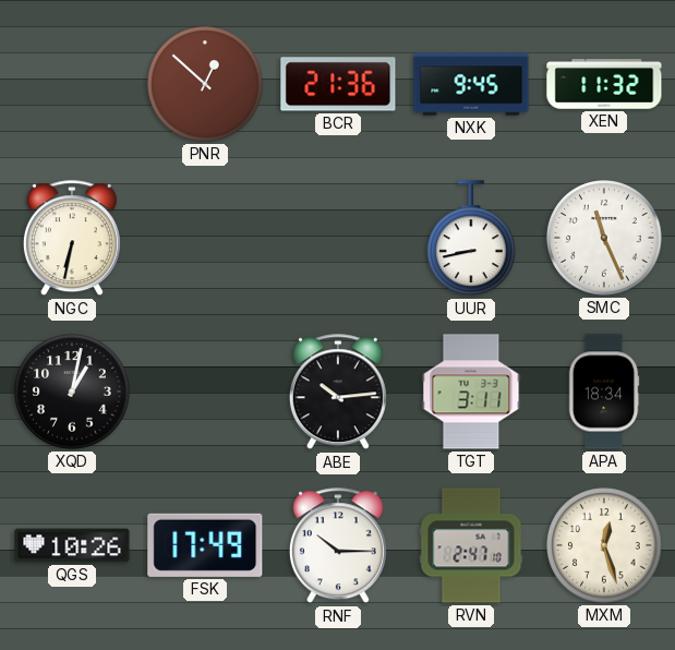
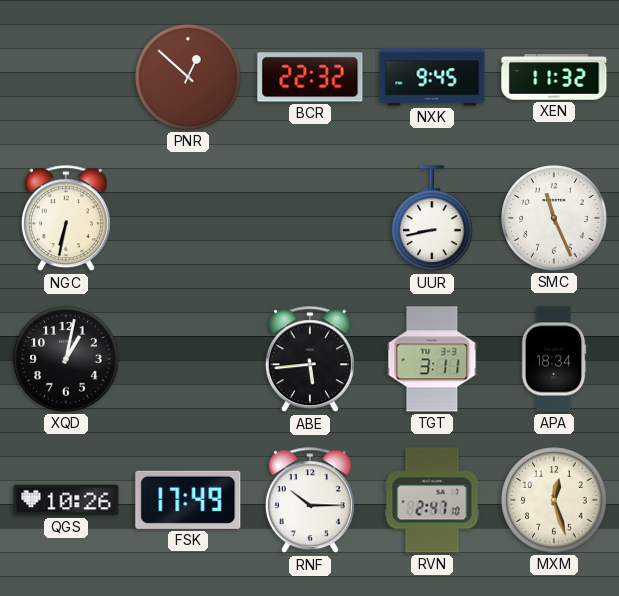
BCR: 21:36 -> 22:32 (310, 77)
ABE: 10:14 -> 5:44 (310, 360)
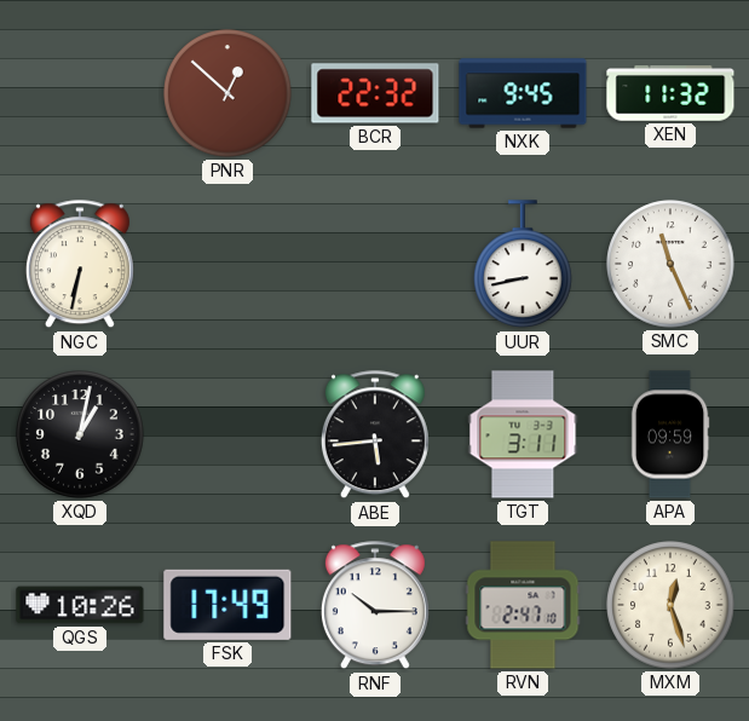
APA: 18:34 -> 09:59 (670, 434)
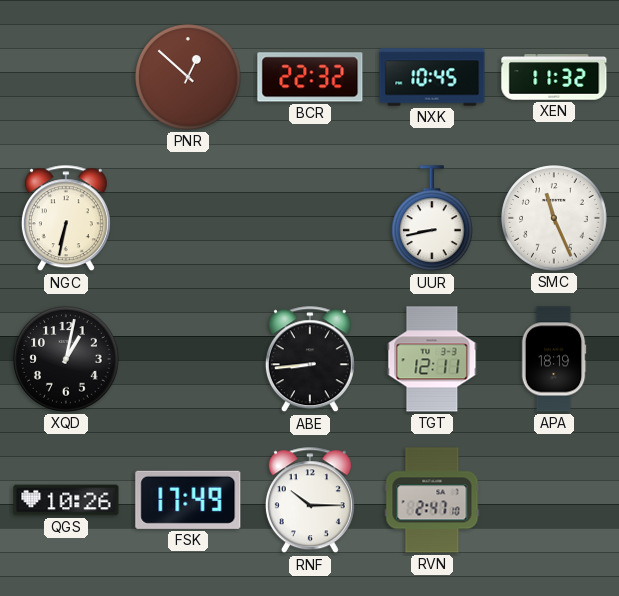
NXK: 9:45 -> 10:45 (432, 77)
ABE: 5:44 -> 8:44 (310, 360)
TGT: 3:11 -> 12:11 (432, 359)
APA: 09:59 -> 18:19 (554, 359)
MXM: 12:27 -> none (670, 605)
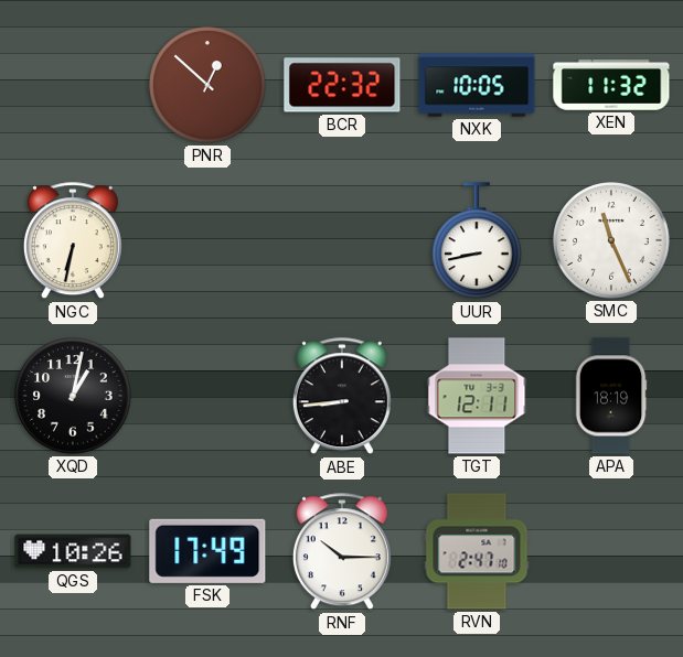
NXK: 10:45 -> 10:05 (477, 85)
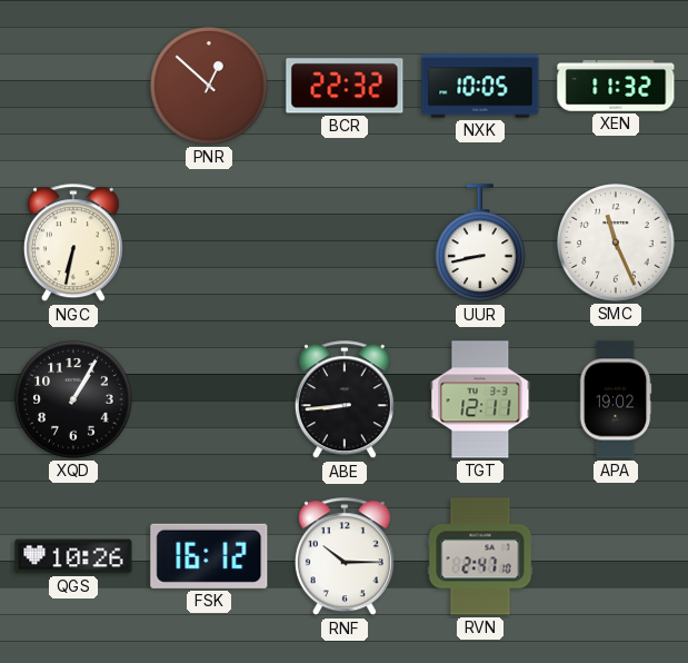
XQD: 1:02 -> 1:05 (73, 399)
APA: 18:19 -> 19:02 (616, 399)
FSK: 17:49 -> 16:12 (209, 556)
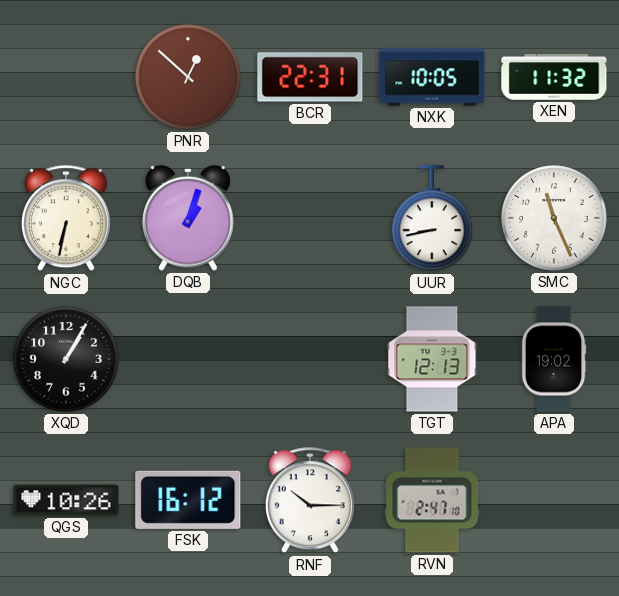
BCR: 22:32 -> 22:31 (310, 77)
DQB: none -> 1:03 (188, 218)
ABE: 8:44 -> none (345, 400)
TGT: 12:11 -> 12:13 (432, 359)
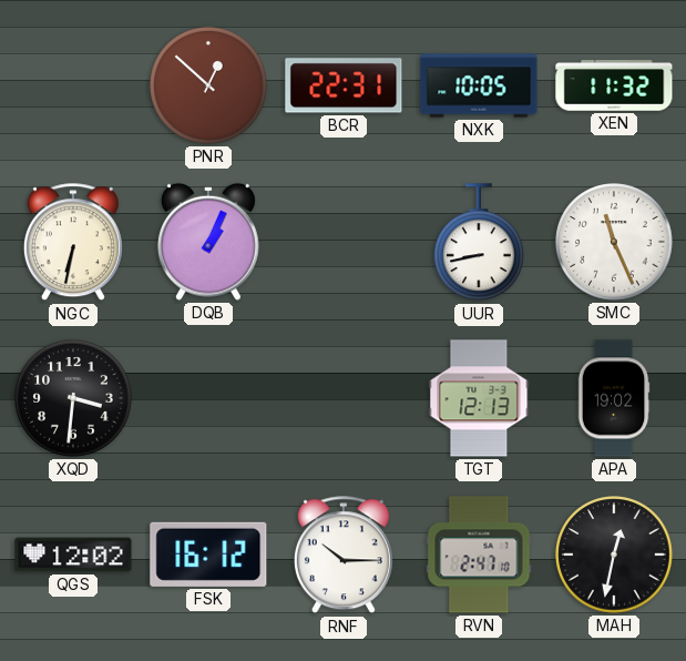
DQB: 1:03 -> 1:04 (208, 242)
XQD: 1:05 -> 3:31 (73, 398)
QGS: 10:26 -> 12:02 (73, 555)
MAH: none -> 12:32 (614, 555)
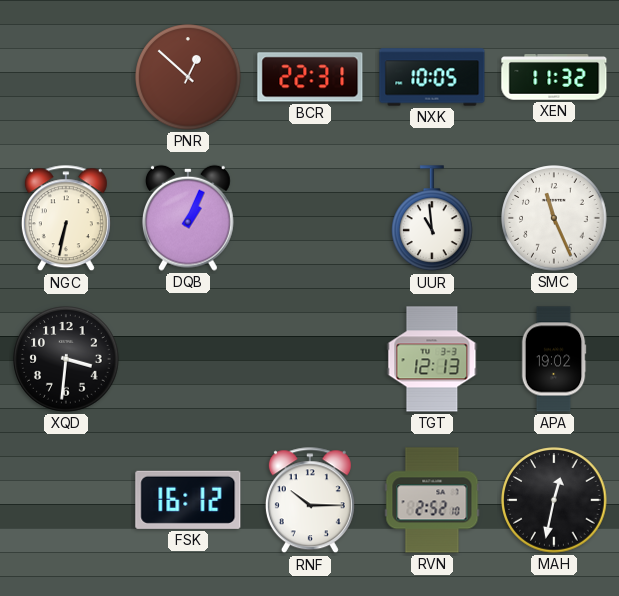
UUR: 8:43 -> 10:59 (433, 219)
QGS: 12:02 -> none (73, 555)
RVN: 2:47 -> 2:52 (432, 500)
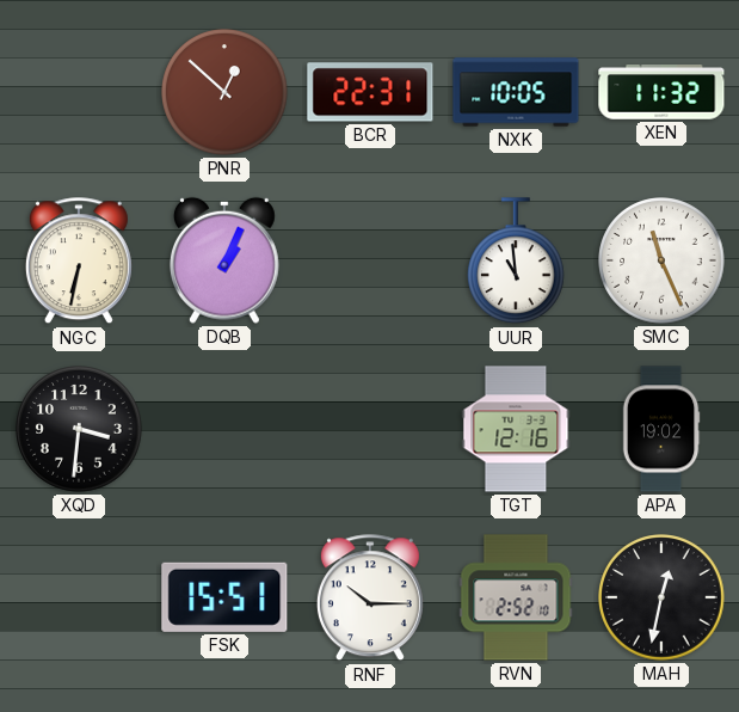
TGT: 12:13 -> 12:16 (516, 429)
FSK: 16:12 -> 15:51 (224, 597)
